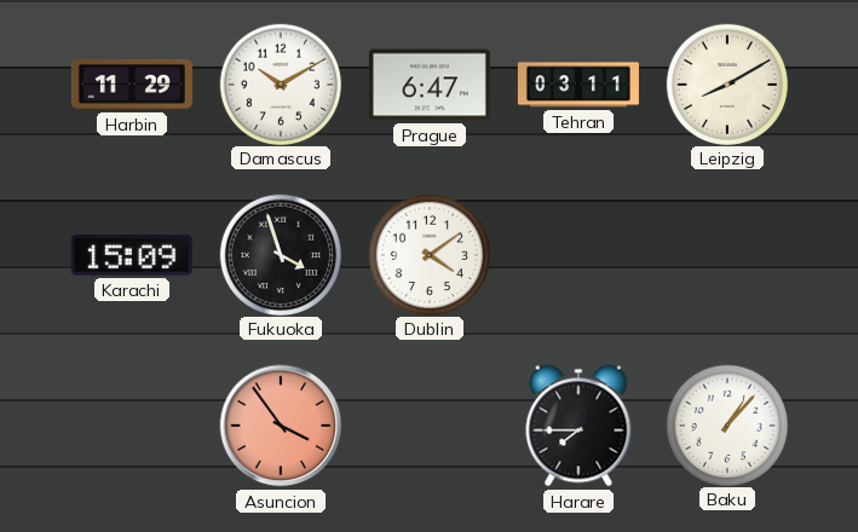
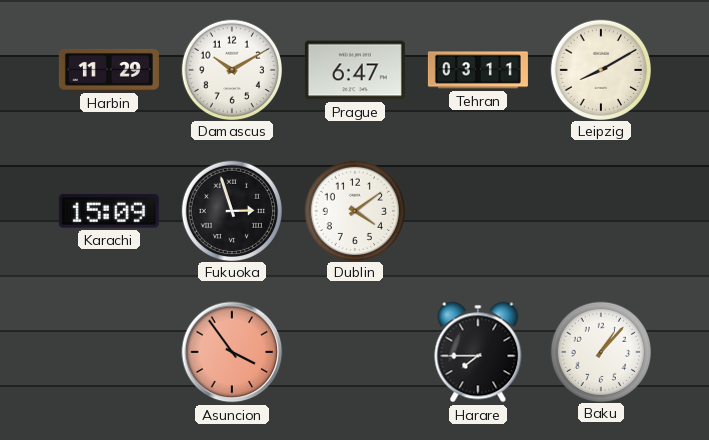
Fukuoka: 3:57 -> 2:57 (231, 210)
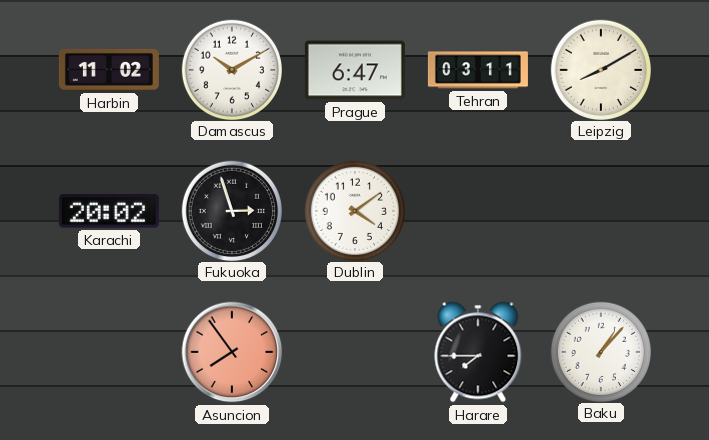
Harbin: 11:29 -> 11:02 (109, 70)
Karachi: 15:09 -> 20:02 (109, 211)
Asuncion: 3:54 -> 7:54 (232, 352)
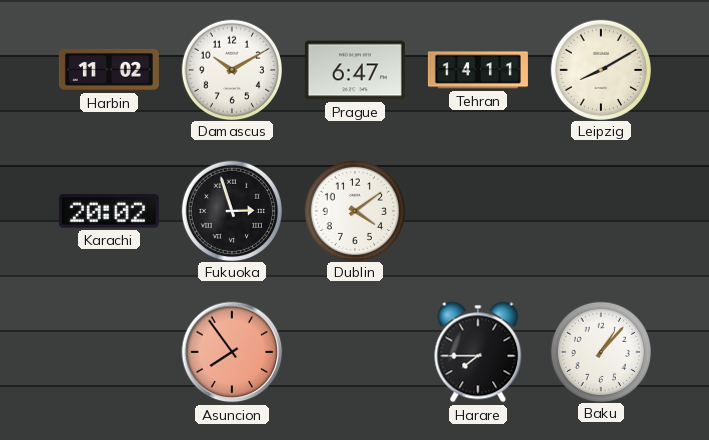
Tehran: 03:11 -> 14:11 (478, 70)
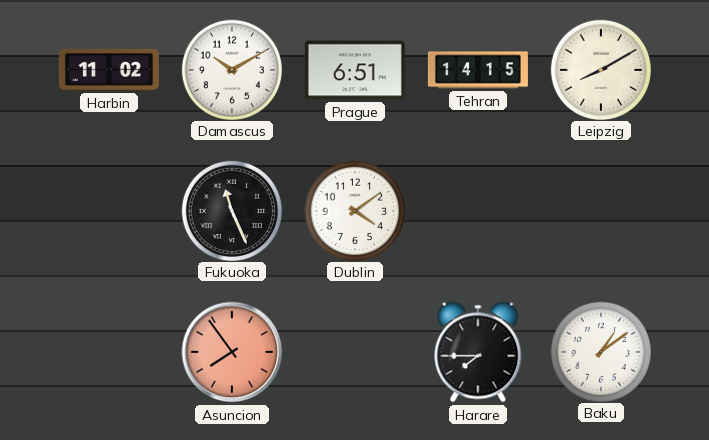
Prague: 6:47 -> 6:51 (355, 70)
Tehran: 14:11 -> 14:15 (478, 70)
Karachi: 20:02 -> none (109, 211)
Fukuoka: 2:57 -> 11:26 (231, 210)
Baku: 1:07 -> 1:09 (600, 351)
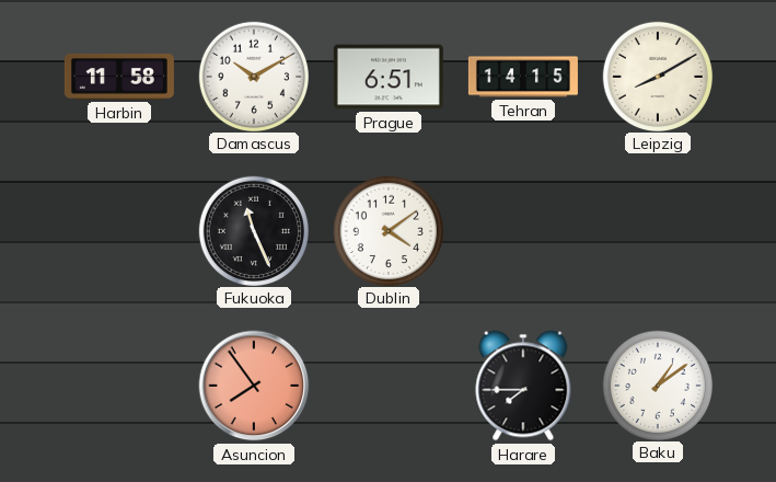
Harbin: 11:02 -> 11:58 (119, 77)
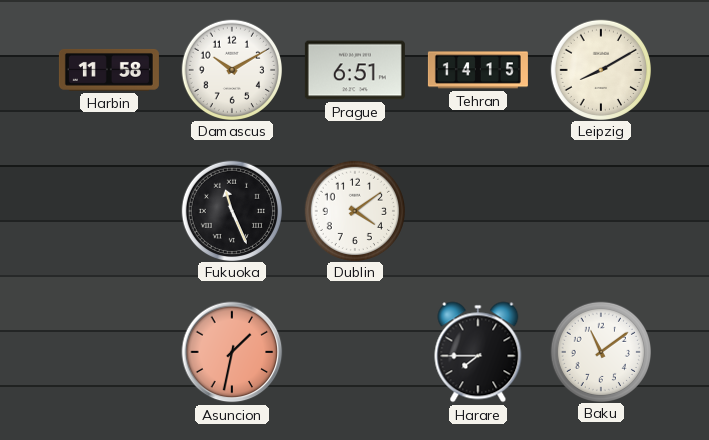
Asuncion: 7:54 -> 1:32 (232, 352)
Baku: 1:09 -> 11:09 (600, 351)
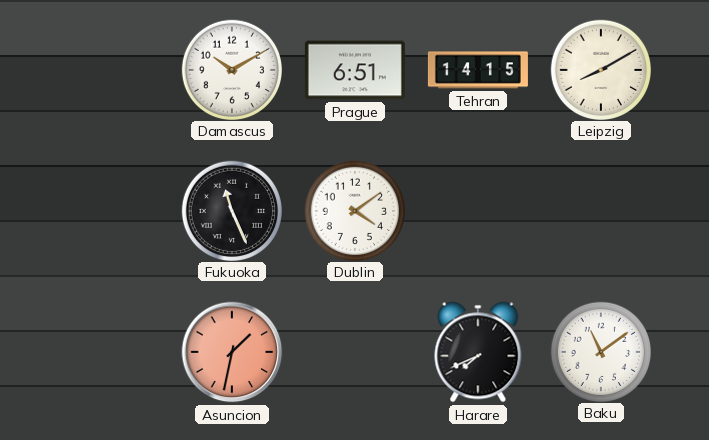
Harbin: 11:58 -> none (109, 70)
Harare: 7:45 -> 7:41 (478, 352)
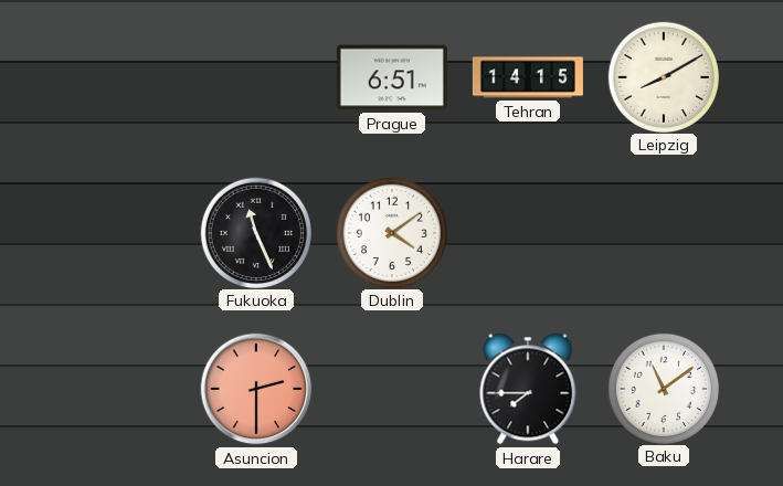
Damascus: 10:10 -> none (231, 69)
Asuncion: 1:32 -> 2:30 (256, 389)
Harare: 7:41 -> 7:45 (528, 389)
